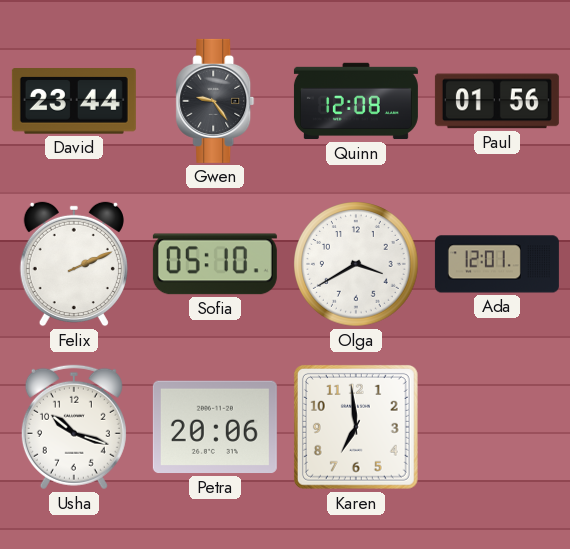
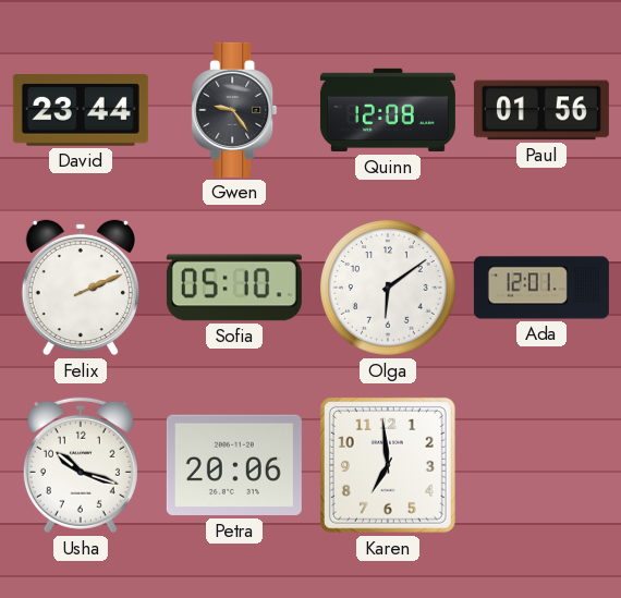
Olga: 3:40 -> 6:09 (388, 288)
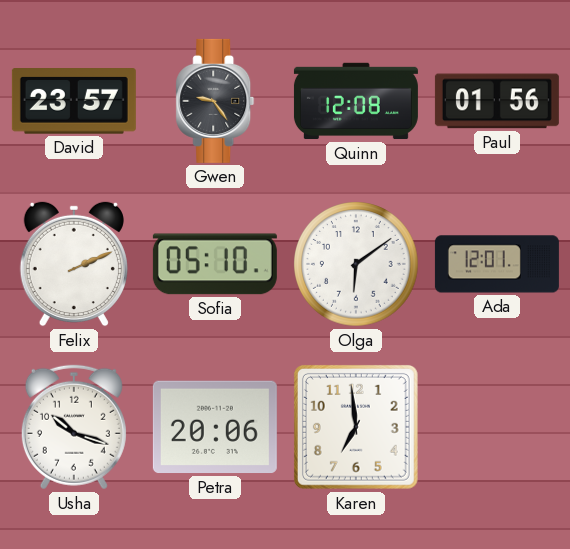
David: 23:44 -> 23:57 (74, 101)
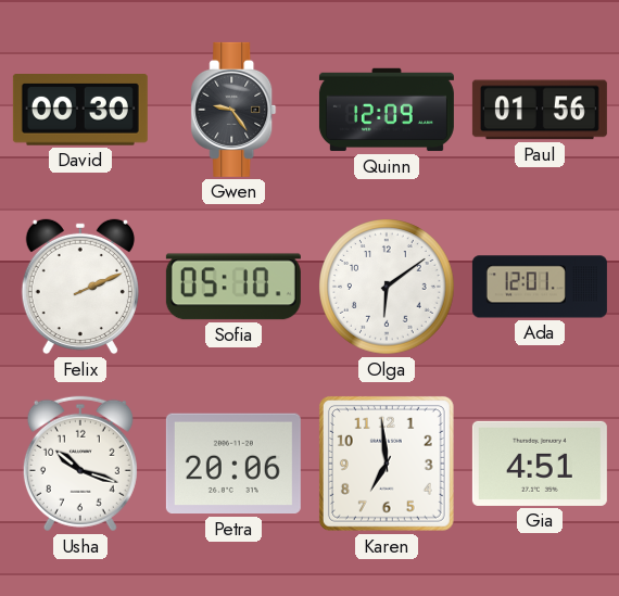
David: 23:57 -> 00:30 (80, 110)
Quinn: 12:08 -> 12:09 (387, 110)
Gia: none -> 4:51 (540, 464)
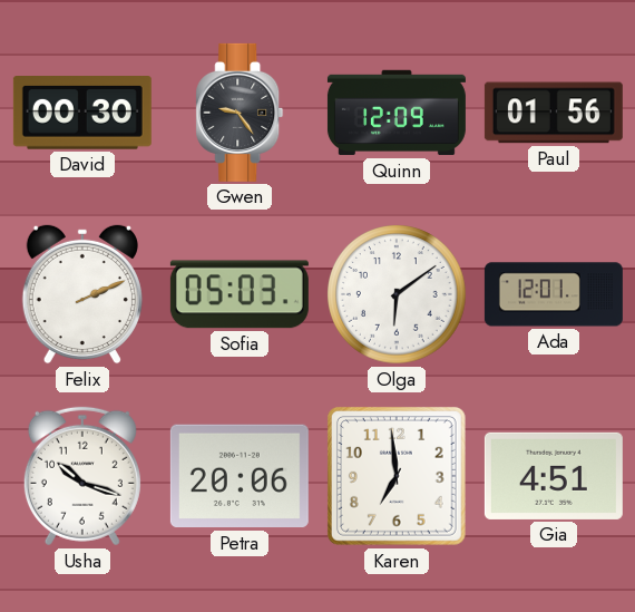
Sofia: 05:10 -> 05:03 (240, 294)
